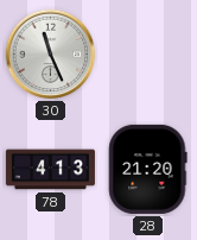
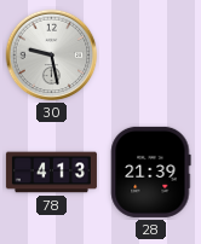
30: 11:26 -> 9:28 (52, 56)
28: 21:20 -> 21:39 (151, 172)
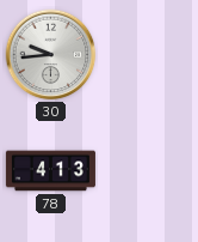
30: 9:28 -> 9:44 (51, 55)
28: 21:39 -> none (151, 172)
